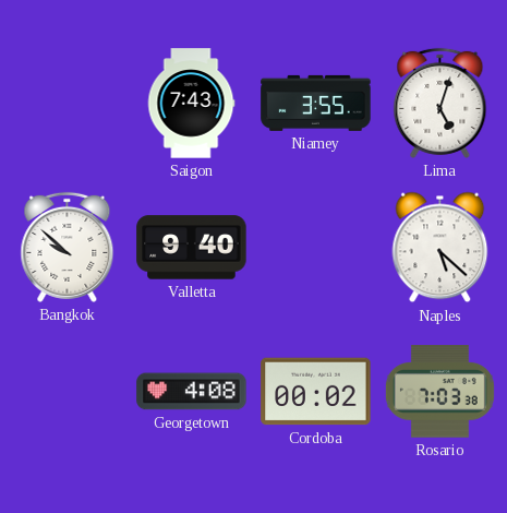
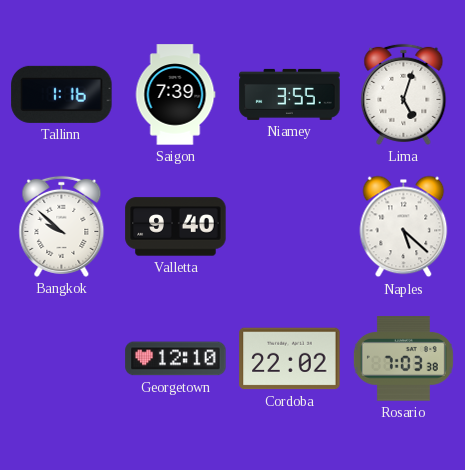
Tallinn: none -> 1:16 (62, 94)
Saigon: 7:43 -> 7:39 (175, 95)
Georgetown: 4:08 -> 12:10 (176, 359)
Cordoba: 00:02 -> 22:02 (290, 359)
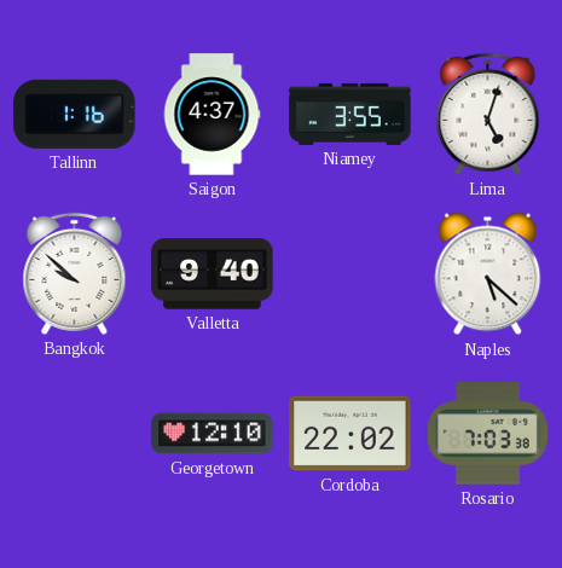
Saigon: 7:39 -> 4:37 (212, 115)
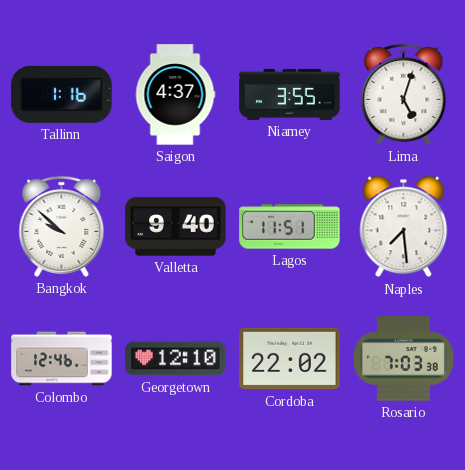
Lagos: none -> 11:51 (290, 227)
Naples: 5:22 -> 7:29 (404, 227)
Colombo: none -> 12:46 (62, 359)
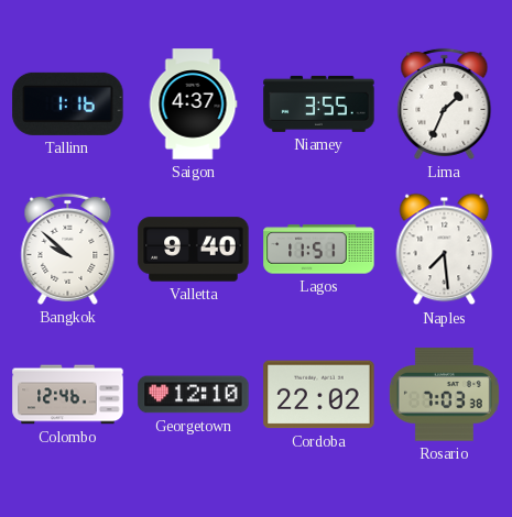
Lima: 5:03 -> 1:34 (445, 103)
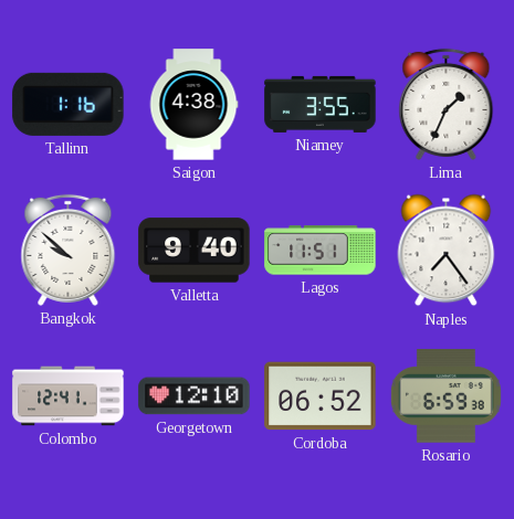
Saigon: 4:37 -> 4:38 (193, 105)
Naples: 7:29 -> 7:24 (447, 251)
Colombo: 12:46 -> 12:41 (69, 396)
Cordoba: 22:02 -> 06:52 (321, 396)
Rosario: 7:03 -> 6:59 (445, 396)
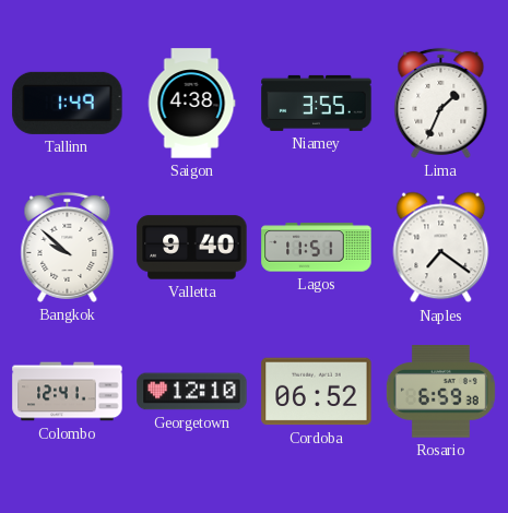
Tallinn: 1:16 -> 1:49 (68, 103)
Naples: 7:24 -> 7:21 (441, 248)
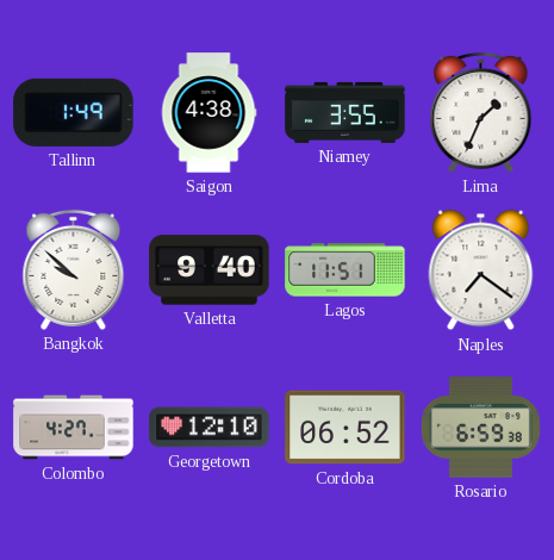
Colombo: 12:41 -> 4:27 (74, 428)
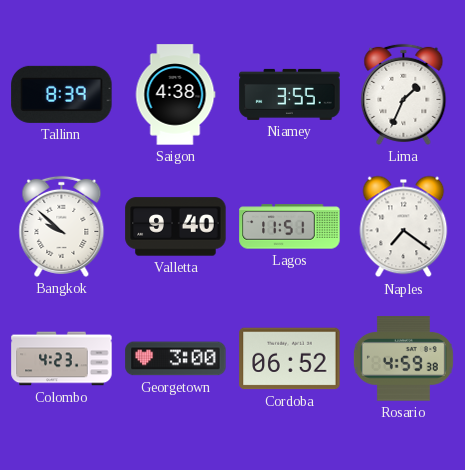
Tallinn: 1:49 -> 8:39 (62, 94)
Colombo: 4:27 -> 4:23 (62, 359)
Georgetown: 12:10 -> 3:00 (176, 359)
Rosario: 6:59 -> 4:59 (403, 359)
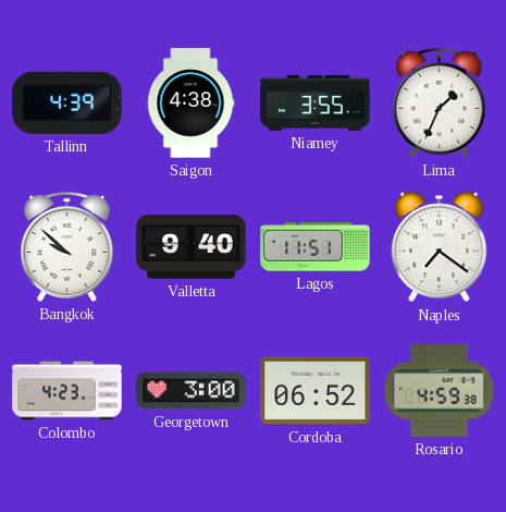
Tallinn: 8:39 -> 4:39 (67, 102)
